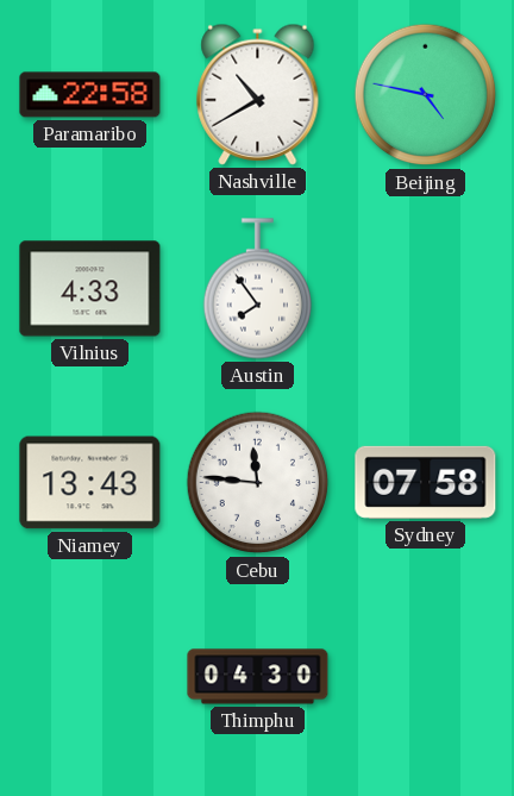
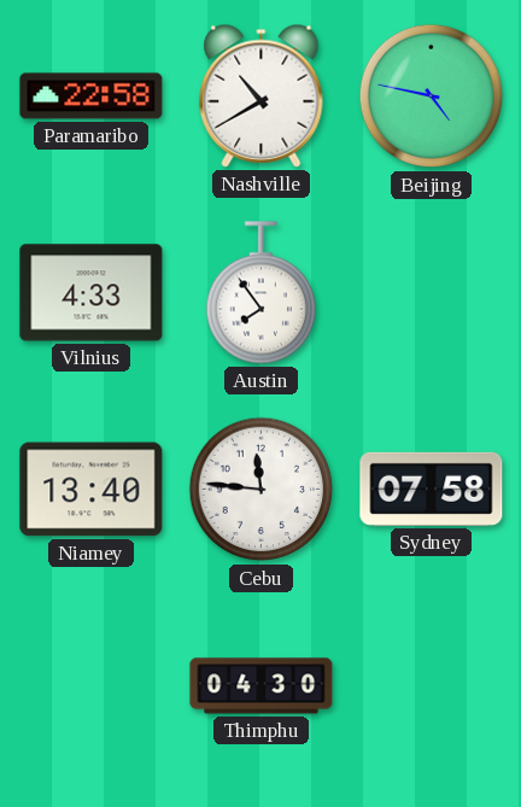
Niamey: 13:43 -> 13:40 (92, 490)
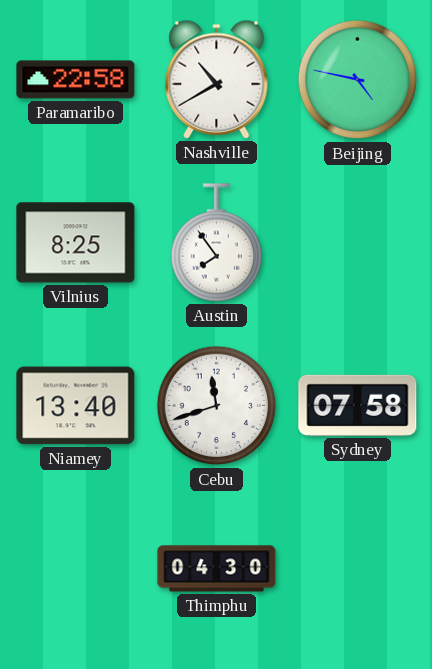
Vilnius: 4:33 -> 8:25 (76, 243)
Cebu: 11:46 -> 11:42 (217, 406)
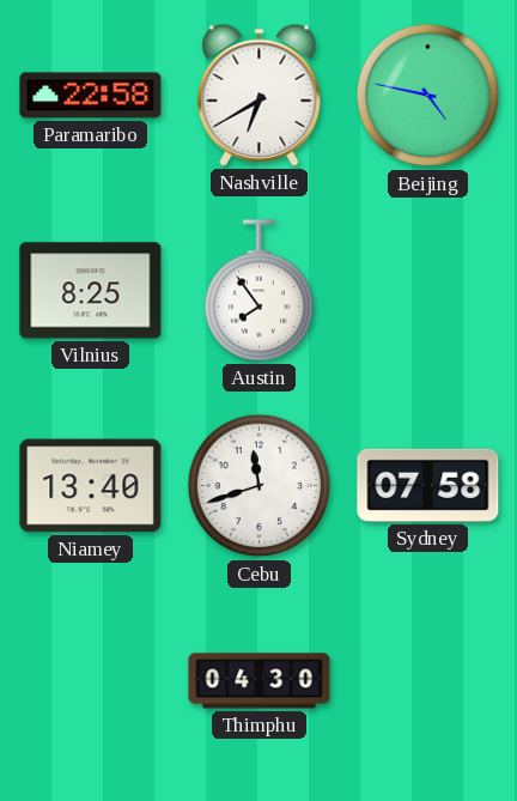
Nashville: 10:40 -> 6:40 (260, 95)
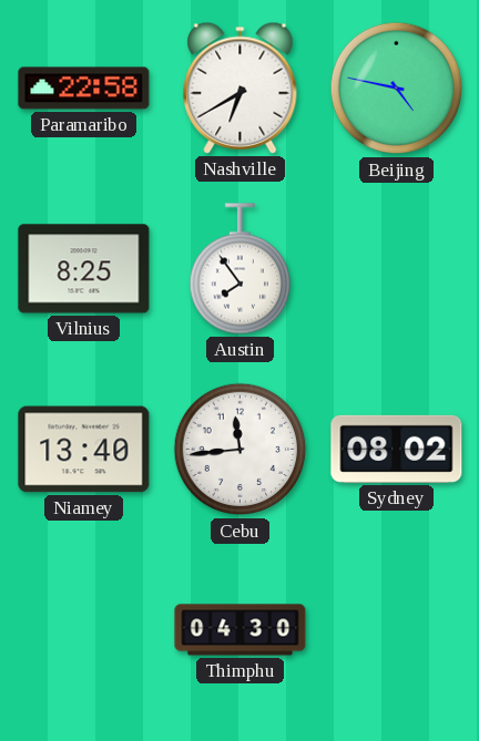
Cebu: 11:42 -> 11:44 (241, 450)
Sydney: 07:58 -> 08:02 (397, 449)
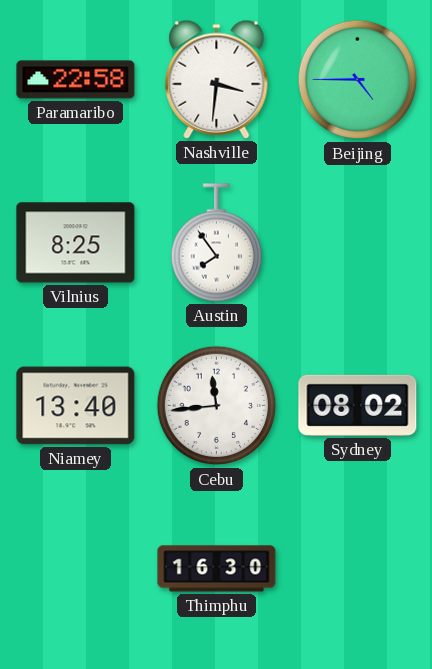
Nashville: 6:40 -> 3:31 (217, 79)
Beijing: 4:47 -> 4:45 (358, 80)
Thimphu: 04:30 -> 16:30 (217, 569)
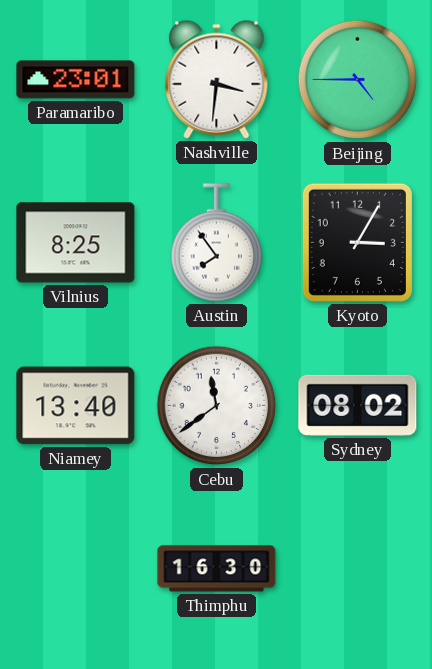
Paramaribo: 22:58 -> 23:01 (76, 80)
Kyoto: none -> 3:05 (357, 242)
Cebu: 11:44 -> 11:39 (217, 406)
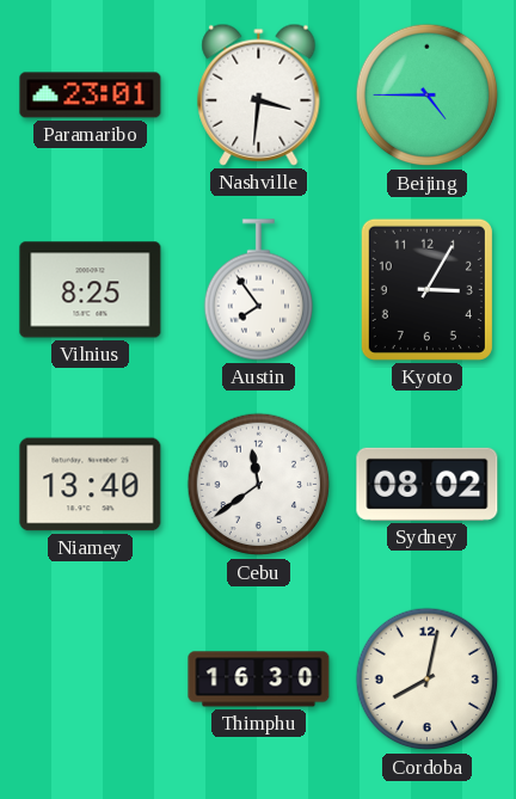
Cordoba: none -> 8:02 (428, 680)
